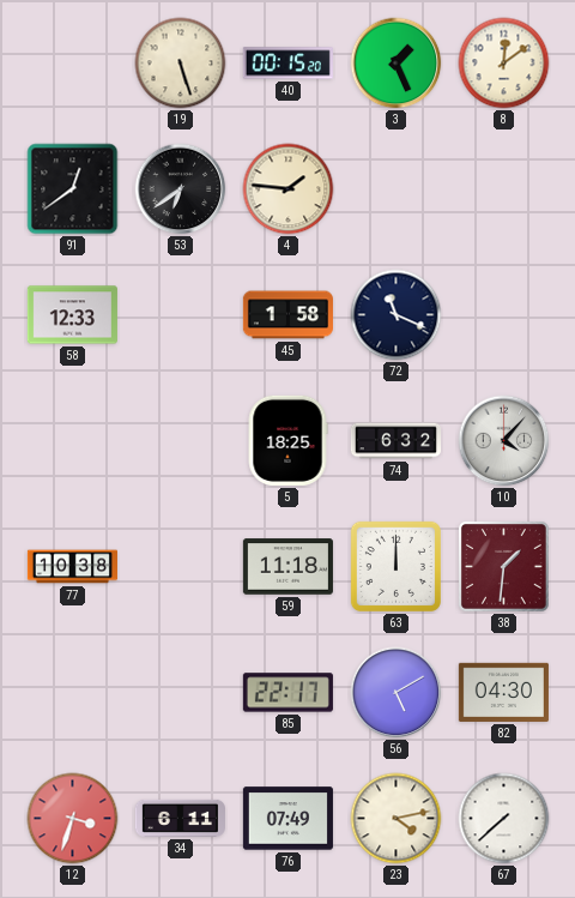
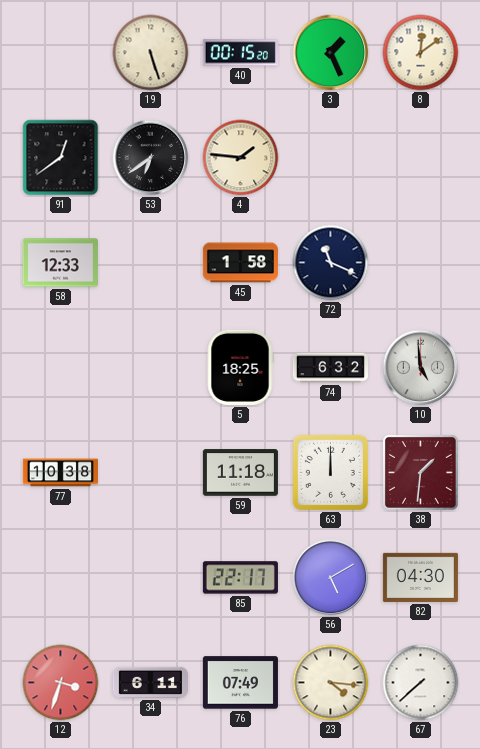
10: 4:07 -> 4:59 (421, 368)
23: 4:13 -> 4:16 (331, 683)
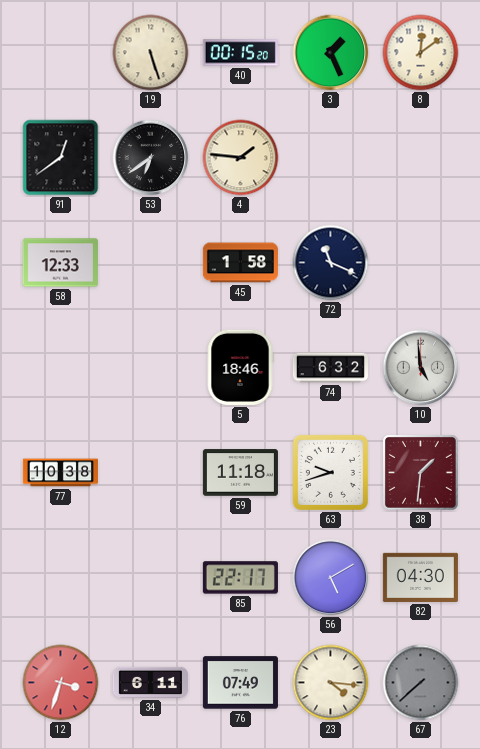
5: 18:25 -> 18:46 (240, 367)
63: 12:00 -> 9:42 (330, 472)
67 dial: white -> grey (421, 683)
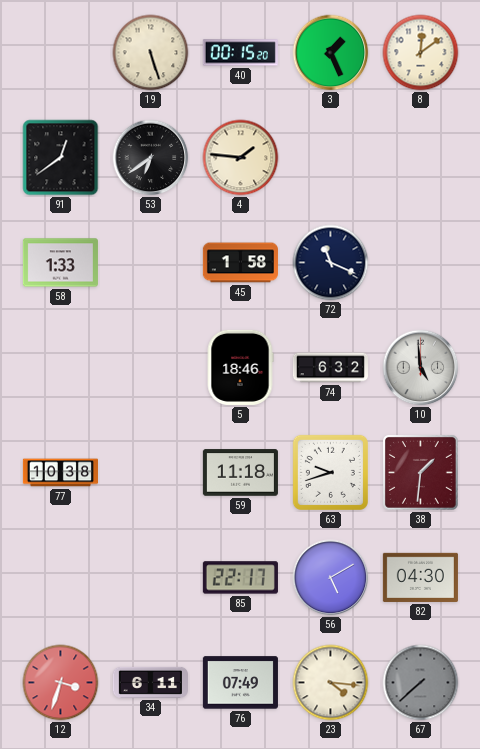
58: 12:33 -> 1:33 (60, 263)
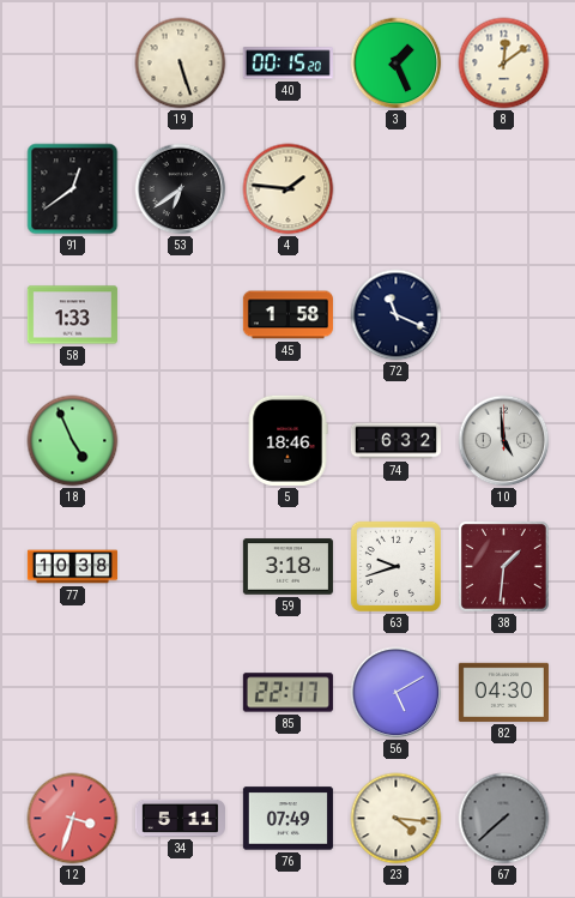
18: none -> 4:56 (73, 441)
59: 11:18 -> 3:18 (287, 567)
34: 6:11 -> 5:11 (180, 818)
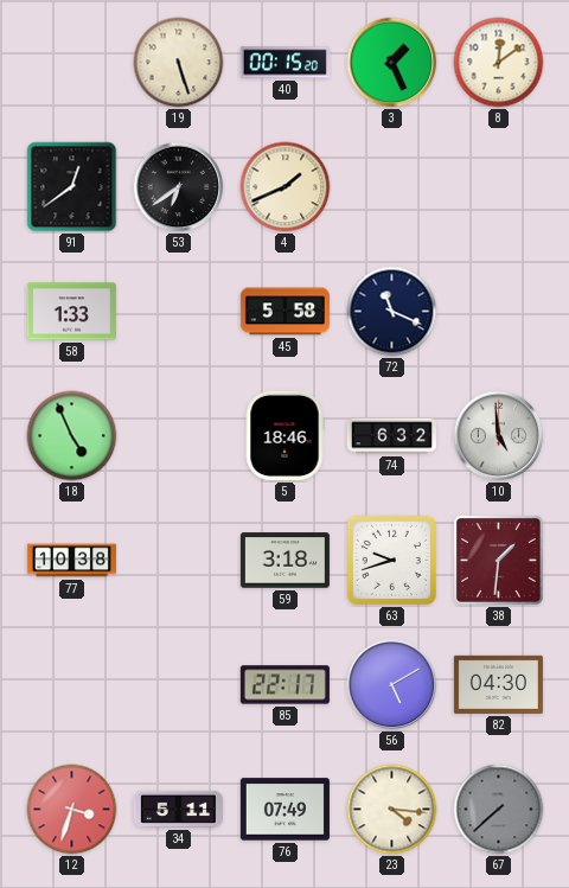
4: 1:46 -> 1:41 (286, 187)
45: 1:58 -> 5:58 (284, 312)
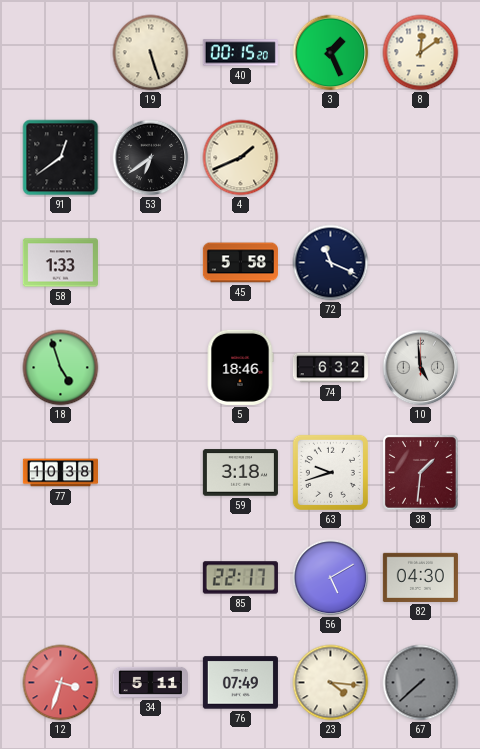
18: 4:56 -> 4:57 (61, 368)
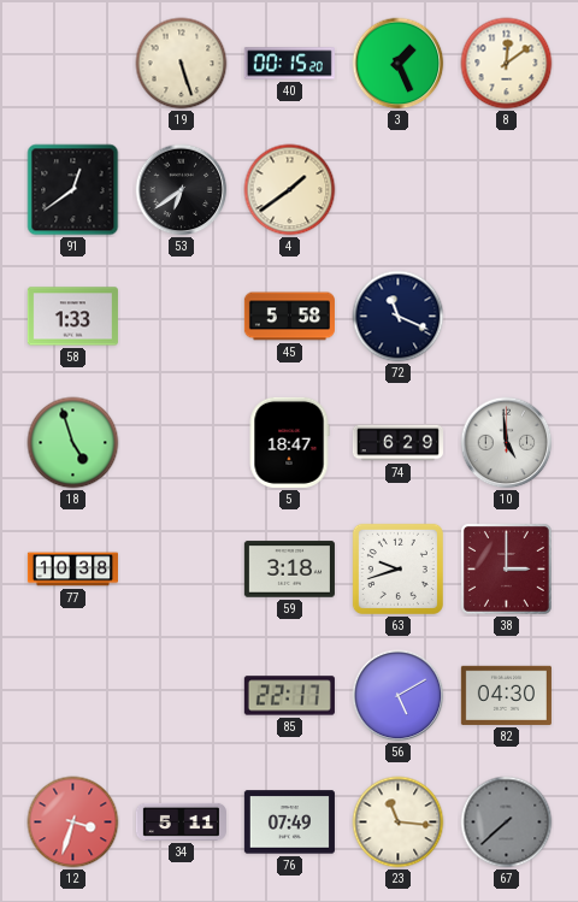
4: 1:41 -> 1:39 (290, 190)
5: 18:46 -> 18:47 (289, 442)
74: 6:32 -> 6:29 (397, 443)
38: 1:31 -> 3:00 (507, 570)
23: 4:16 -> 11:16 (399, 823)
